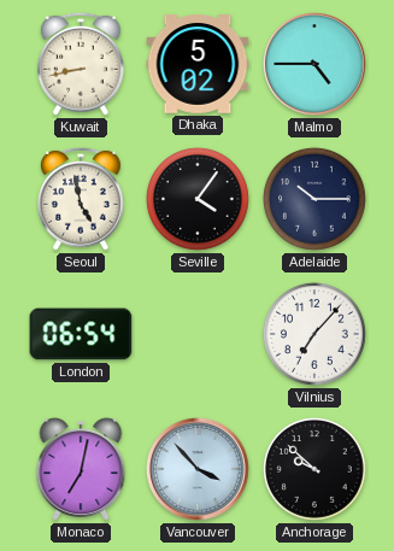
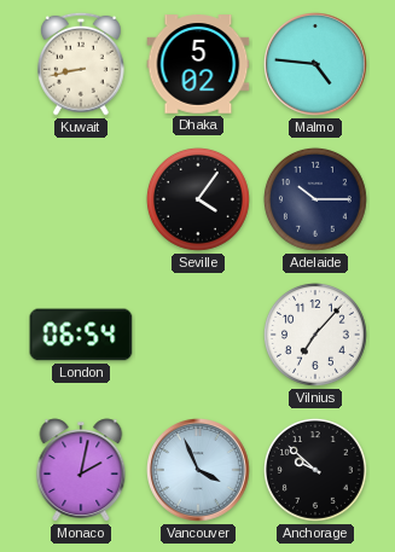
Malmo: 4:45 -> 4:46 (315, 64)
Seoul: 4:58 -> none (81, 199)
Monaco: 7:02 -> 2:02 (81, 470)
Vancouver: 3:53 -> 3:56 (198, 470)
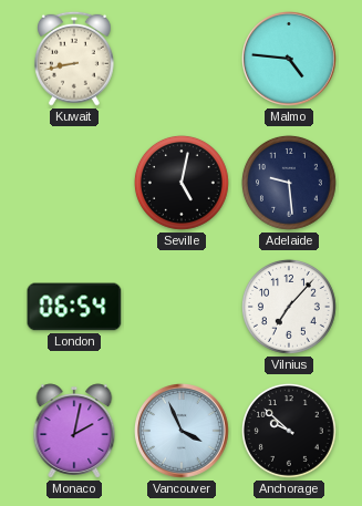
Dhaka: 5:02 -> none (198, 64)
Seville: 4:06 -> 5:02 (182, 183)
Adelaide: 10:15 -> 9:29 (289, 183)
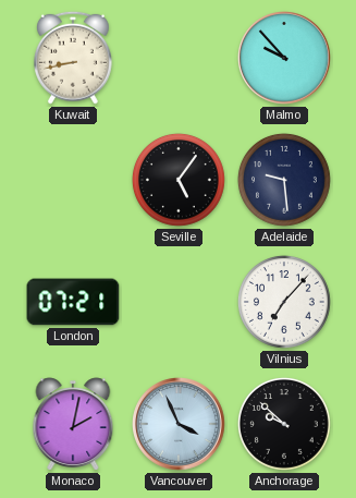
Malmo: 4:46 -> 9:53 (284, 58)
Seville: 5:02 -> 5:06 (179, 180)
London: 06:54 -> 07:21 (73, 302)
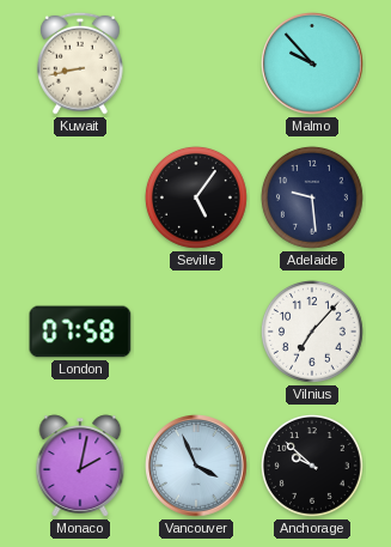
London: 07:21 -> 07:58 (80, 332)
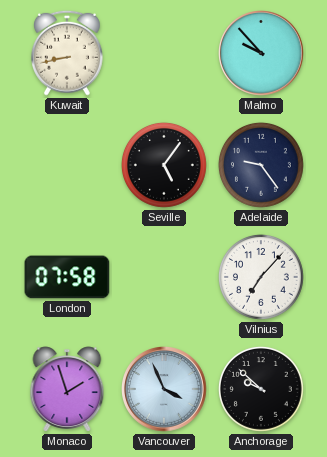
Adelaide: 9:29 -> 9:24 (261, 165)
Monaco: 2:02 -> 1:57 (67, 389)
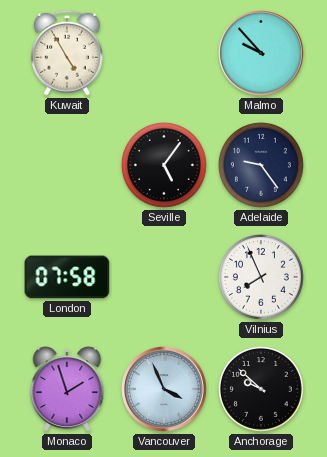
Kuwait: 8:43 -> 4:55 (67, 53)
Vilnius: 7:07 -> 7:56 (261, 277)
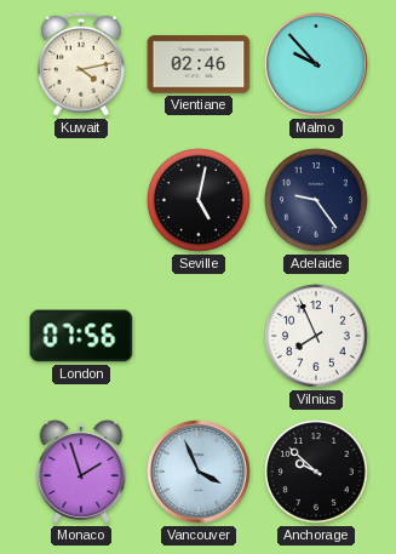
Kuwait: 4:55 -> 4:13 (81, 64)
Vientiane: none -> 02:46 (199, 64)
Seville: 5:06 -> 5:02 (199, 200)
London: 07:58 -> 07:56 (81, 336)
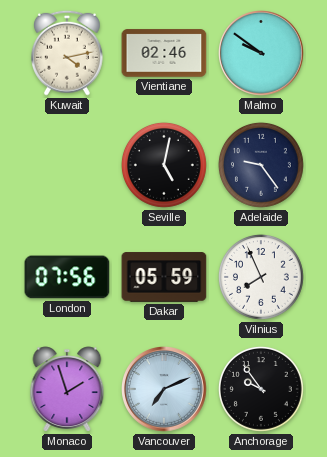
Malmo: 9:53 -> 9:51 (261, 53)
Dakar: none -> 05:59 (164, 277)
Vancouver: 3:56 -> 7:11 (164, 389)
Anchorage: 9:52 -> 9:54 (261, 389)
